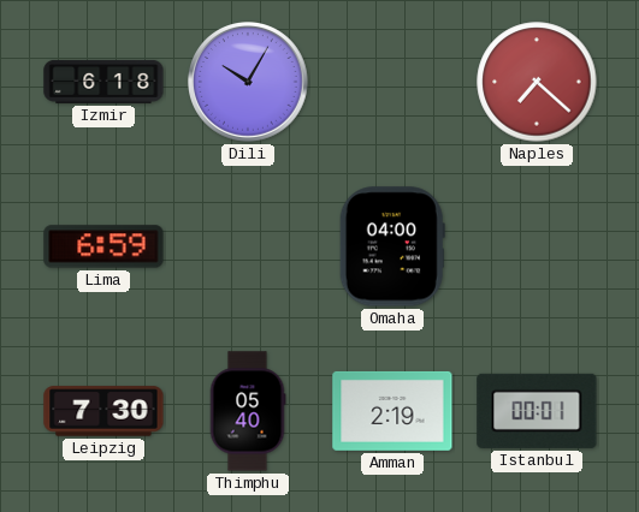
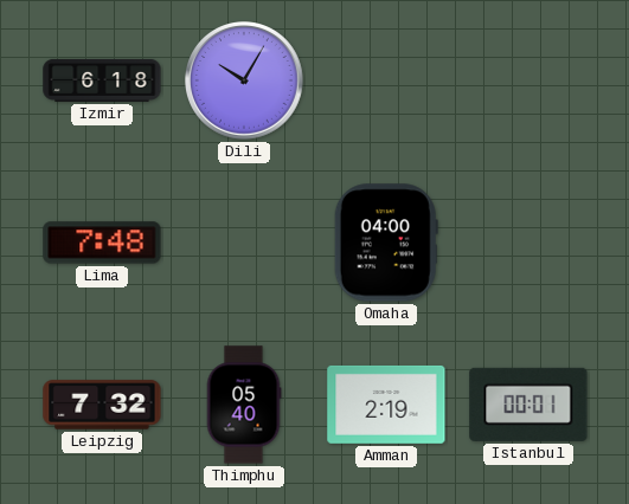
Naples: 7:22 -> none (537, 82)
Lima: 6:59 -> 7:48 (102, 243)
Leipzig: 7:30 -> 7:32 (102, 405)
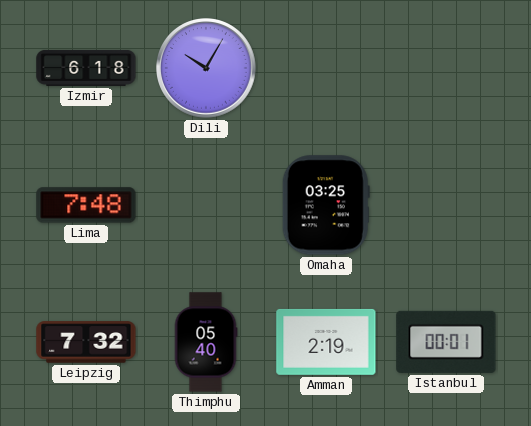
Omaha: 04:00 -> 03:25 (326, 205)
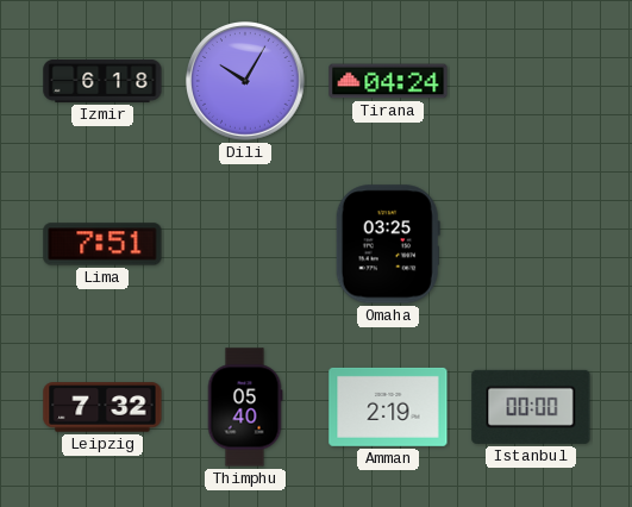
Tirana: none -> 04:24 (388, 81)
Lima: 7:48 -> 7:51 (102, 244)
Istanbul: 00:01 -> 00:00 (531, 407)
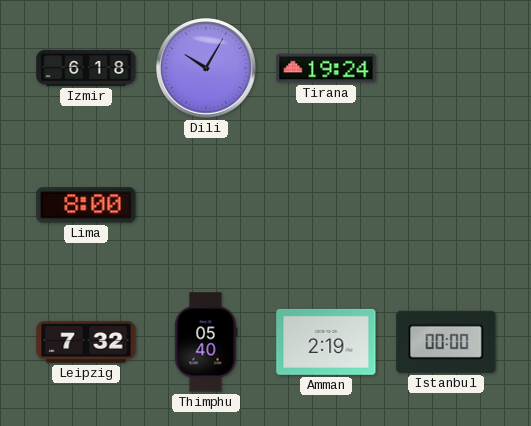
Tirana: 04:24 -> 19:24 (326, 68)
Lima: 7:51 -> 8:00 (86, 205)
Omaha: 03:25 -> none (388, 244)
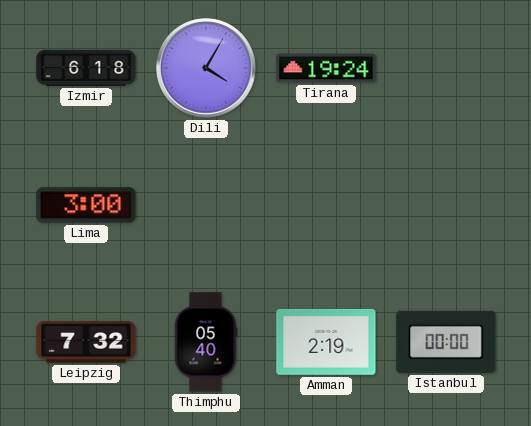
Dili: 10:05 -> 4:05 (207, 69)
Lima: 8:00 -> 3:00 (86, 205)
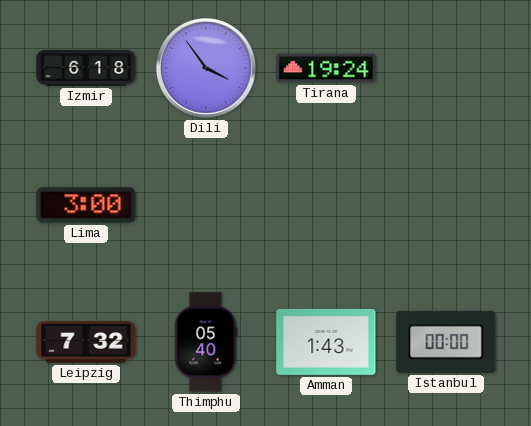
Dili: 4:05 -> 3:54 (207, 69)
Amman: 2:19 -> 1:43 (326, 342)
